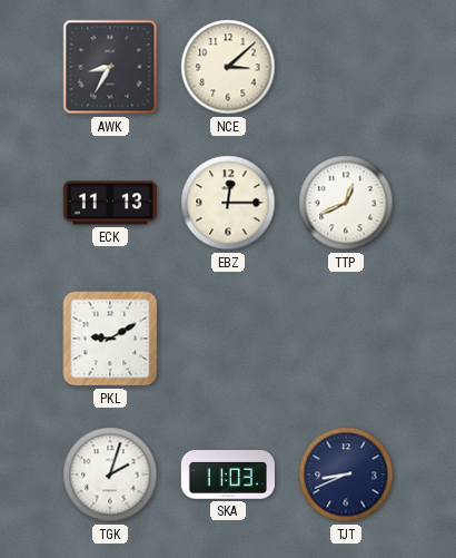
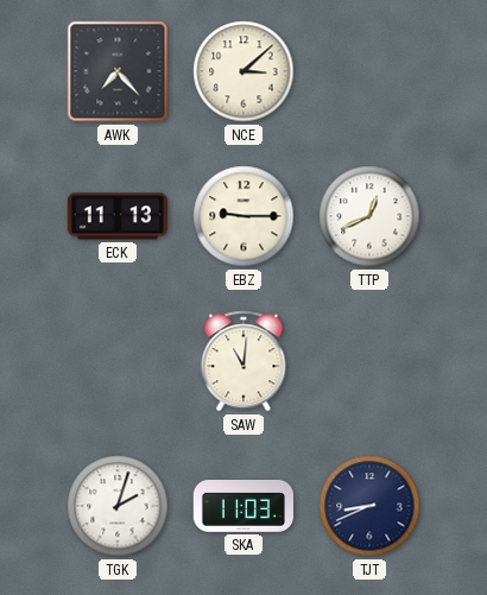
AWK: 8:35 -> 7:23 (118, 71)
EBZ: 12:15 -> 9:15 (243, 216)
PKL: 9:10 -> none (110, 339)
SAW: none -> 11:01 (243, 361)
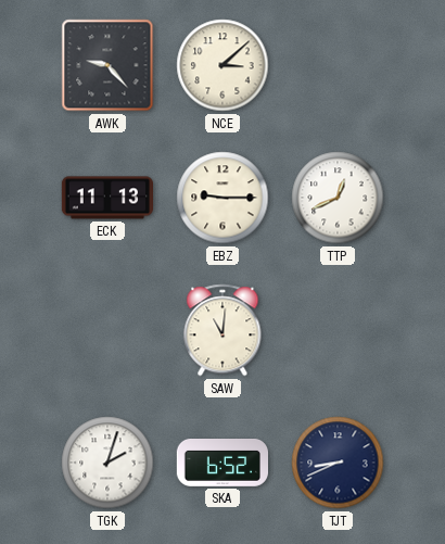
AWK: 7:23 -> 9:23 (107, 65)
SKA: 11:03 -> 6:52 (221, 464)
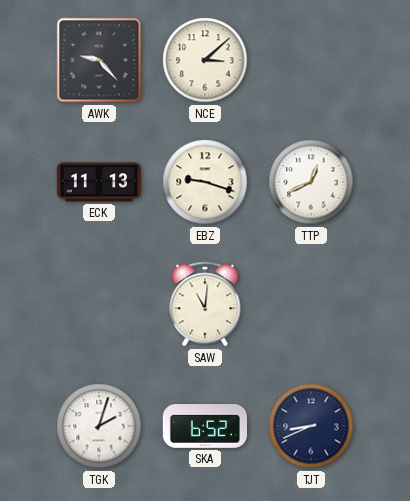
EBZ: 9:15 -> 9:18 (205, 182)
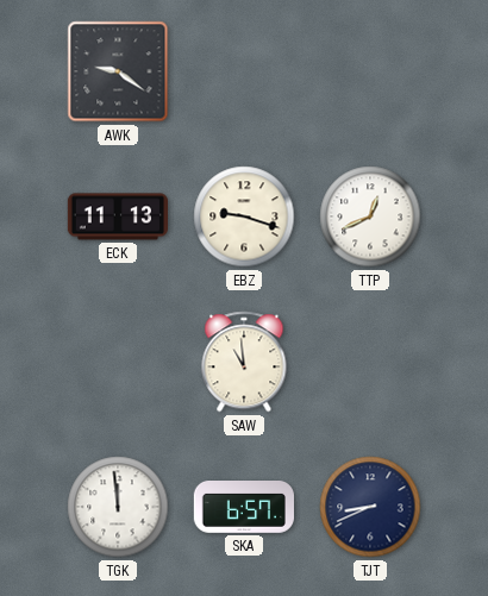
AWK: 9:23 -> 9:21 (118, 71)
NCE: 3:08 -> none (205, 60)
SAW: 11:01 -> 10:59 (244, 362)
TGK: 2:03 -> 11:59 (118, 507)
SKA: 6:52 -> 6:57 (243, 508)
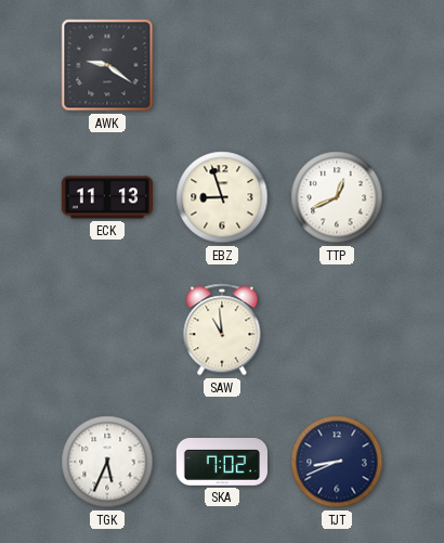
EBZ: 9:18 -> 8:57 (222, 197)
TGK: 11:59 -> 5:34 (107, 462)
SKA: 6:57 -> 7:02 (221, 463)
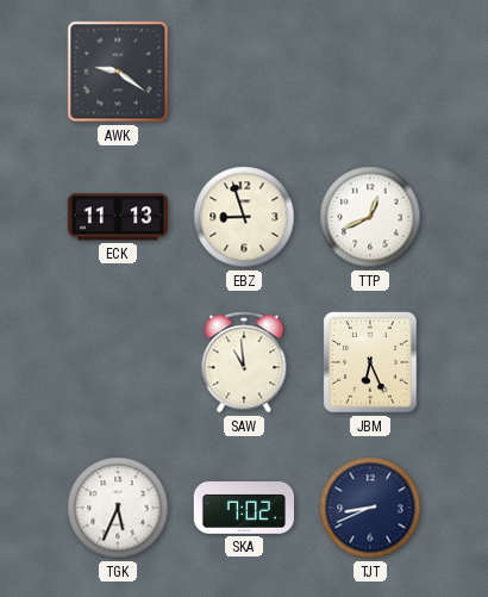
JBM: none -> 6:26 (370, 362)
